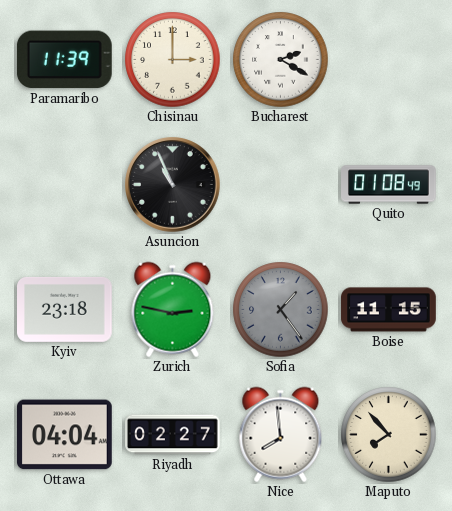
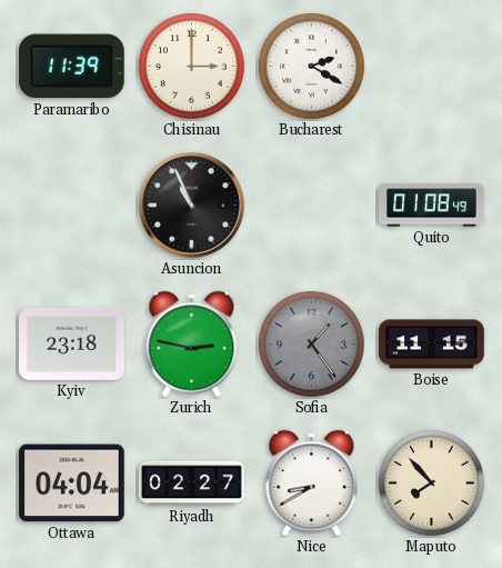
Nice: 7:59 -> 8:40 (312, 484)
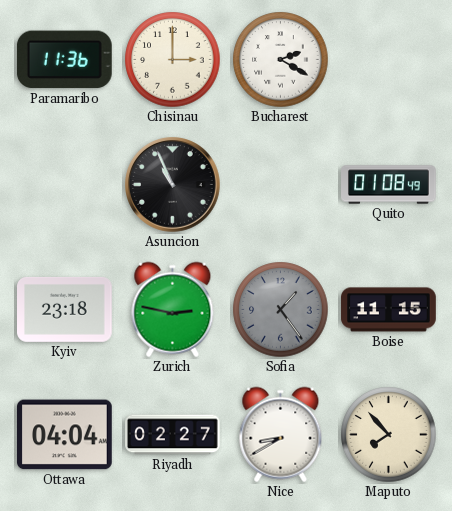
Paramaribo: 11:39 -> 11:36 (64, 60)
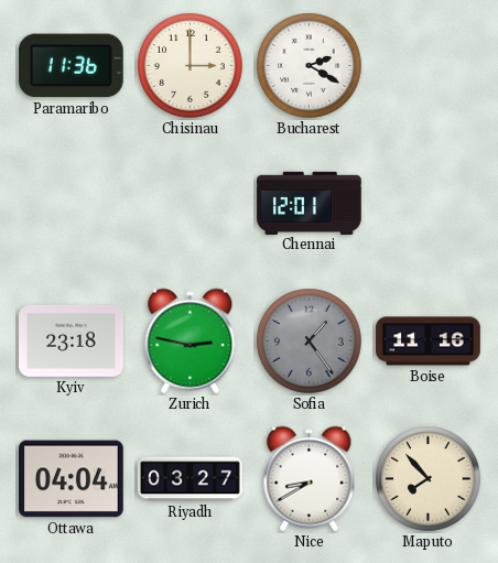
Asuncion: 10:56 -> none (173, 185)
Chennai: none -> 12:01 (310, 203)
Quito: 01:08 -> none (389, 185)
Boise: 11:15 -> 11:16 (429, 342)
Riyadh: 02:27 -> 03:27 (191, 479)
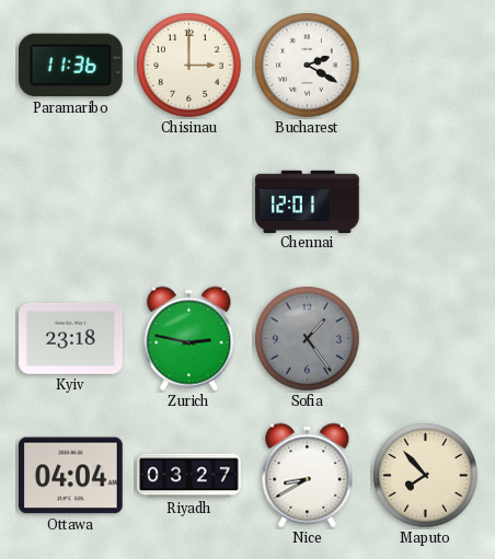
Boise: 11:16 -> none (429, 342)
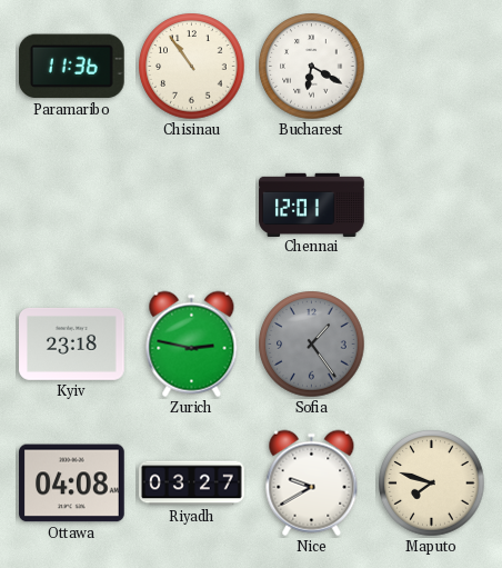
Chisinau: 3:00 -> 10:54 (192, 67)
Bucharest: 2:20 -> 6:20 (312, 67)
Ottawa: 04:04 -> 04:08 (72, 484)
Nice: 8:40 -> 9:40 (312, 484)
Maputo: 7:53 -> 7:48 (432, 484)
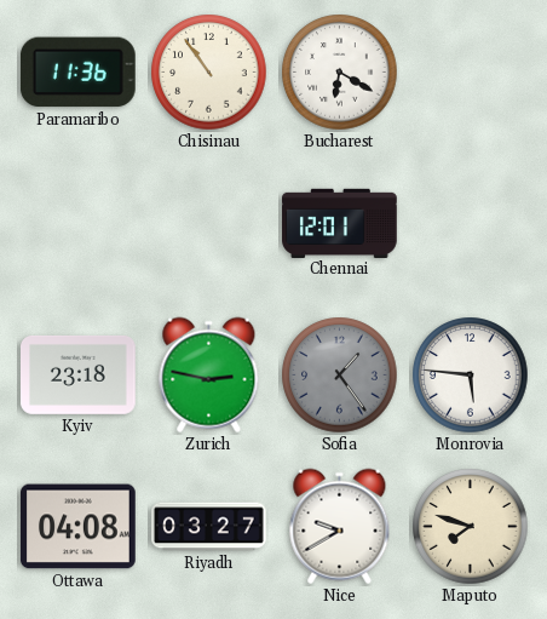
Monrovia: none -> 5:46 (471, 376)
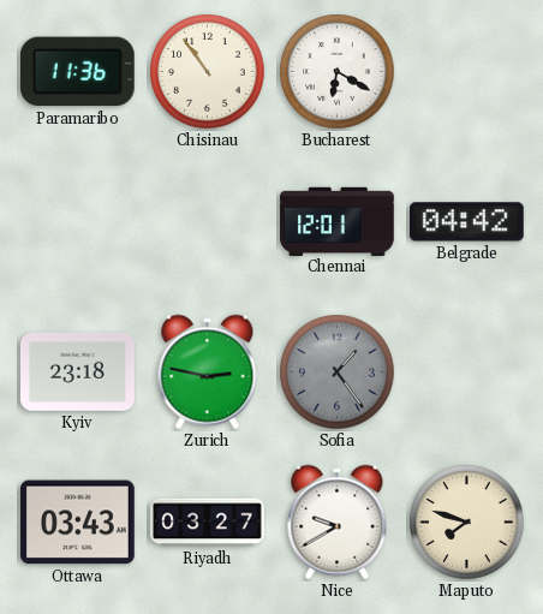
Belgrade: none -> 04:42 (467, 222)
Monrovia: 5:46 -> none (471, 376)
Ottawa: 04:08 -> 03:43 (78, 523)
